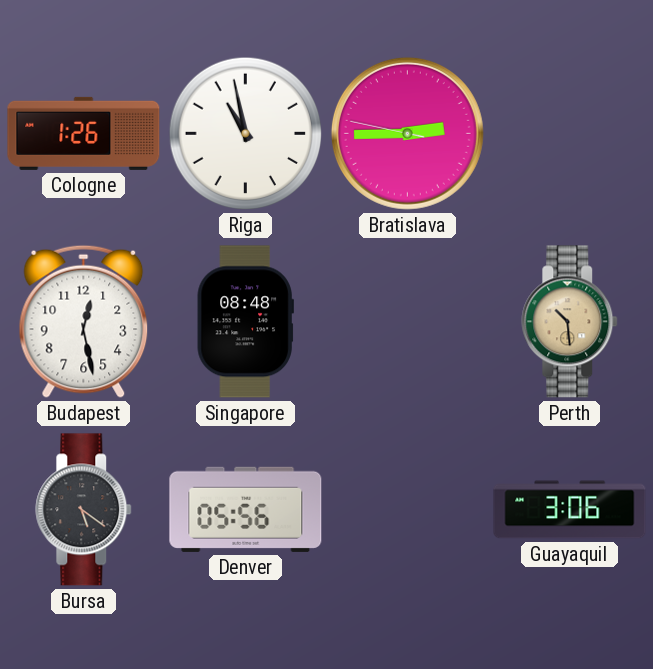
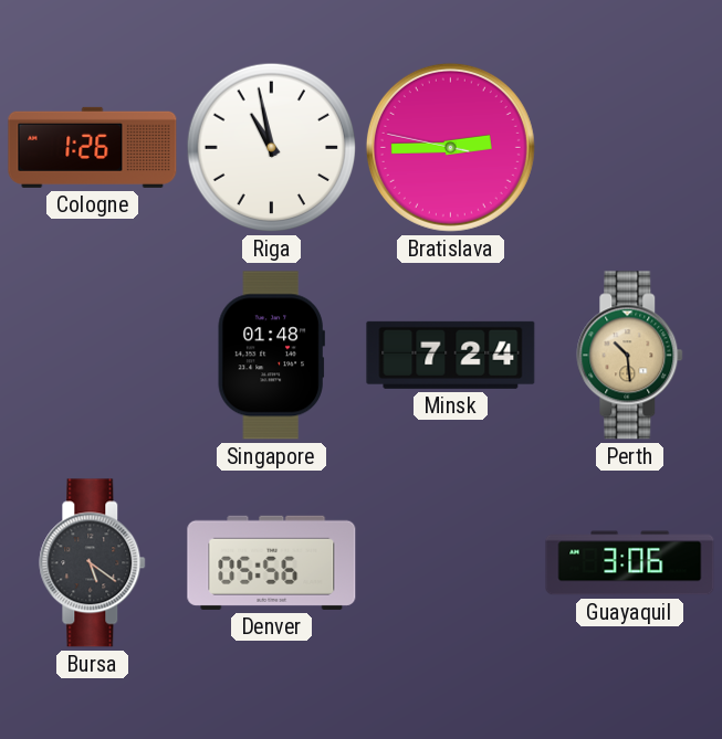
Budapest: 12:28 -> none (84, 321)
Singapore: 08:48 -> 01:48 (271, 356)
Minsk: none -> 7:24 (451, 355)
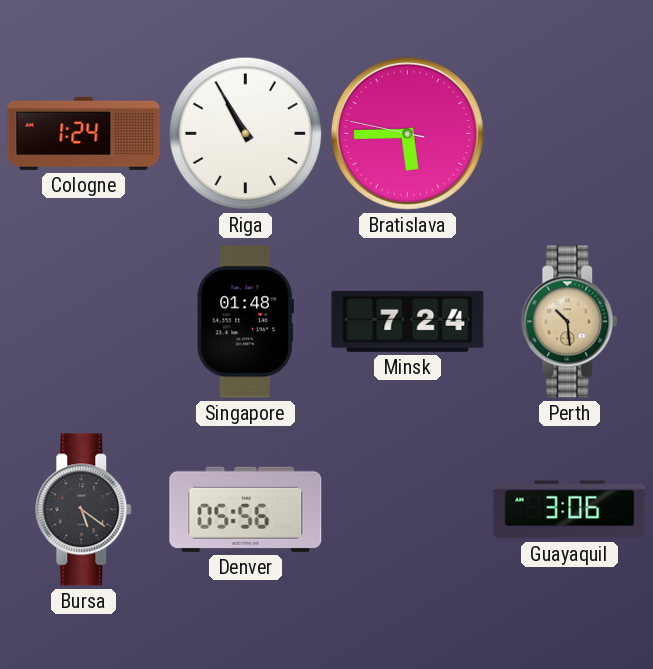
Cologne: 1:26 -> 1:24 (84, 133)
Riga: 10:58 -> 10:55 (246, 134)
Bratislava: 2:44 -> 5:44 (407, 133)
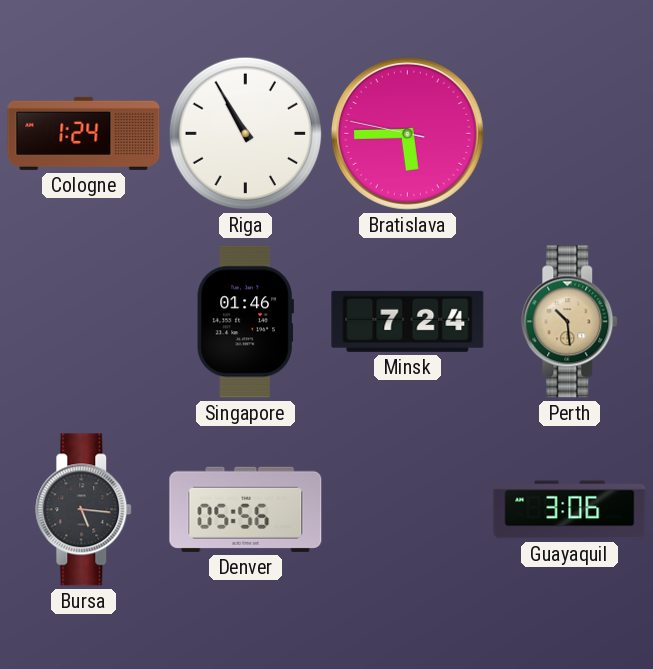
Singapore: 01:48 -> 01:46 (245, 322)
Bursa: 5:21 -> 5:16 (84, 510)
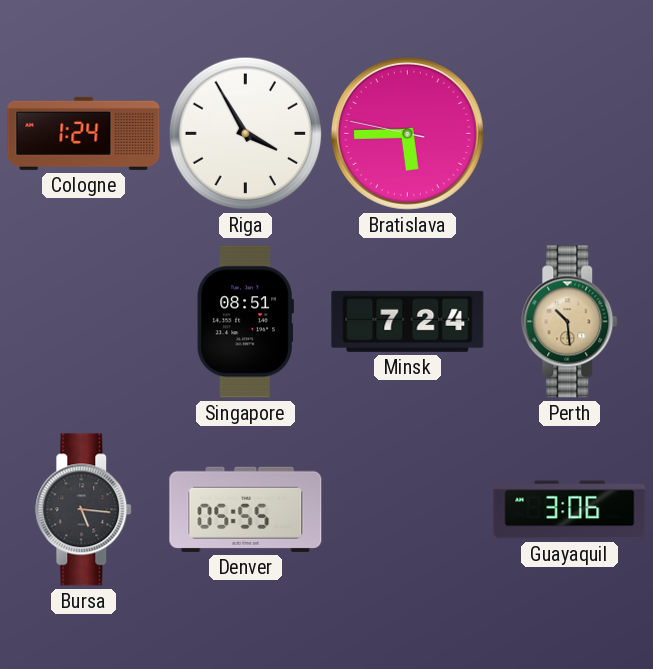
Riga: 10:55 -> 3:55 (246, 134)
Singapore: 01:46 -> 08:51 (245, 322)
Denver: 05:56 -> 05:55 (246, 509)
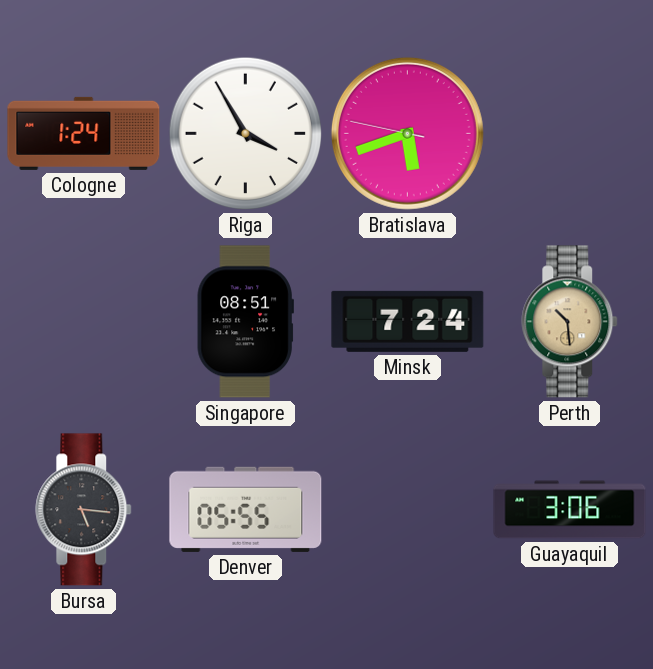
Bratislava: 5:44 -> 5:41 (407, 133)
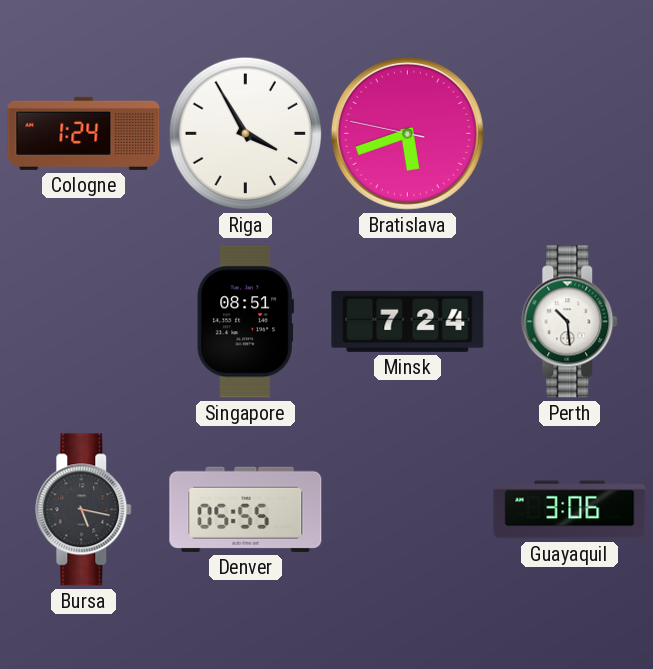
Perth dial: champagne -> white (570, 322)
Bursa: 5:16 -> 5:17 (84, 510)
